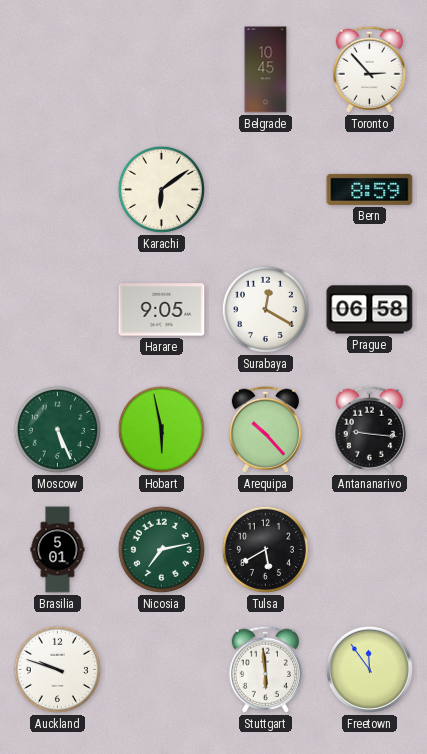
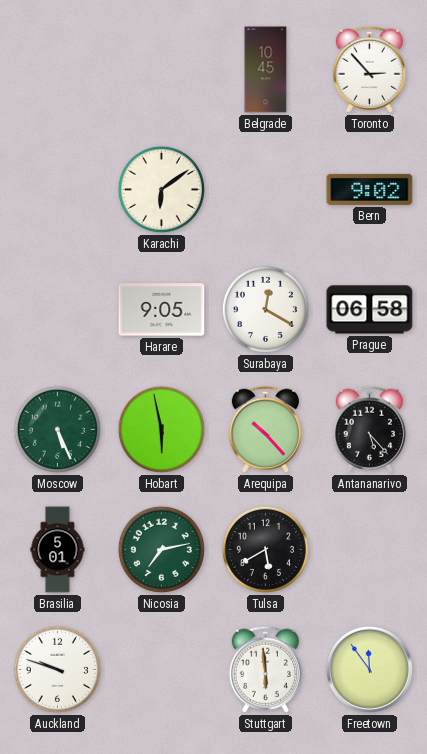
Bern: 8:59 -> 9:02 (370, 189)
Antananarivo: 9:16 -> 5:23 (369, 429)
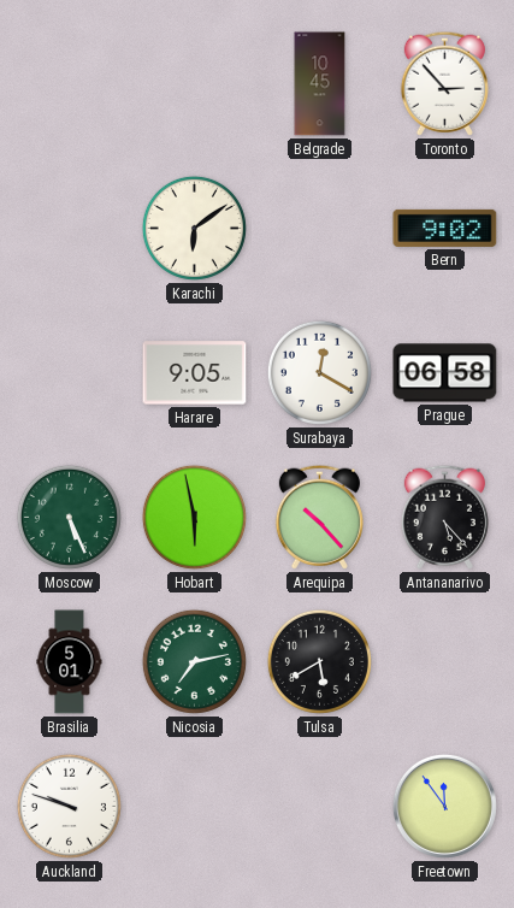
Stuttgart: 5:59 -> none (265, 669)
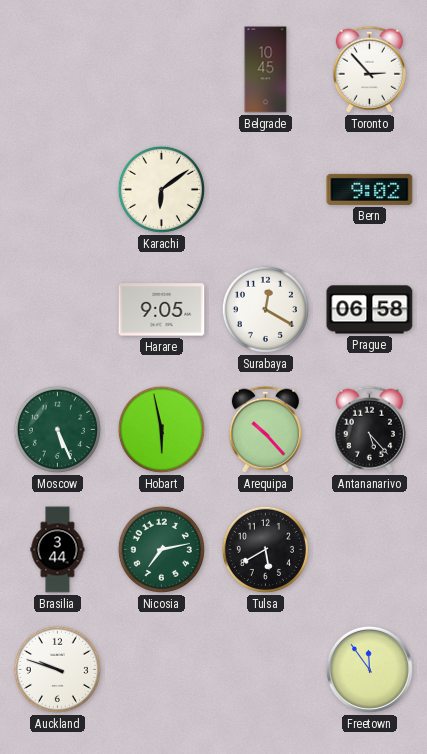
Brasilia: 5:01 -> 3:44 (58, 550)
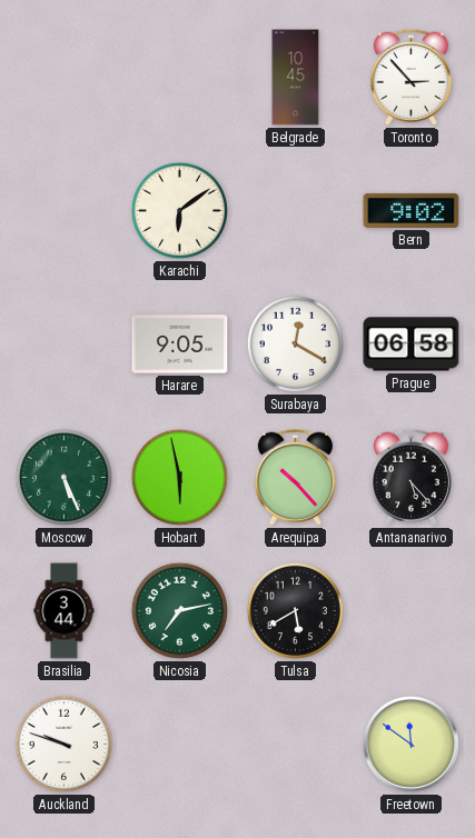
Freetown: 11:54 -> 11:51 (410, 744)
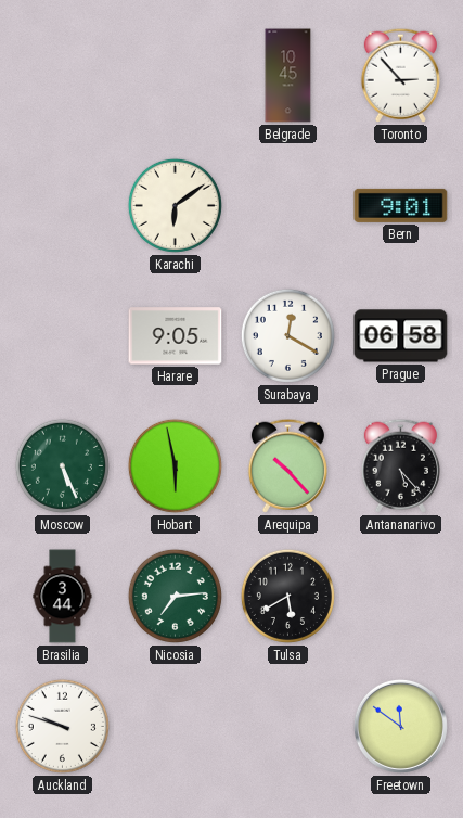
Bern: 9:02 -> 9:01 (401, 205)
Nicosia: 7:13 -> 7:14 (175, 596)
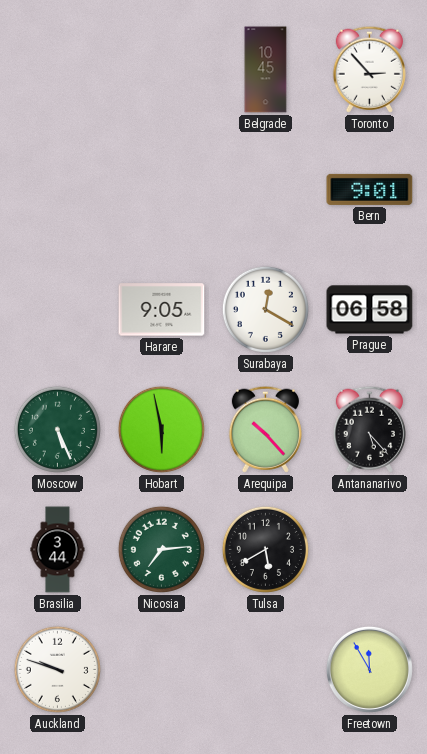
Karachi: 6:09 -> none (175, 205)
Freetown: 11:51 -> 11:55 (369, 669)
